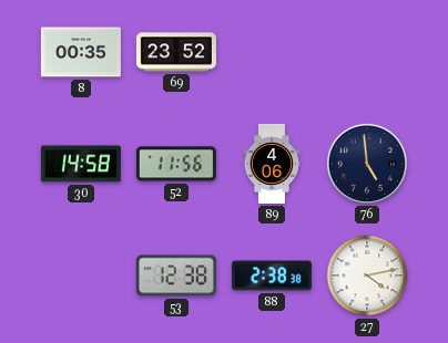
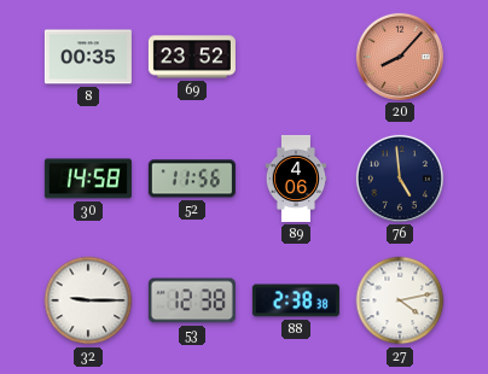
20: none -> 8:07 (400, 57)
32: none -> 9:15 (88, 300)
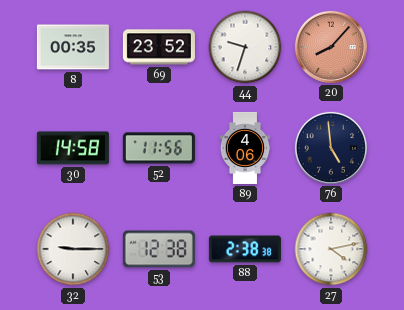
44: none -> 9:33 (245, 47)
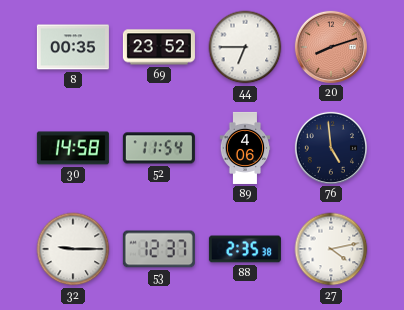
44: 9:33 -> 6:45 (245, 47)
20: 8:07 -> 8:12 (331, 47)
52: 11:56 -> 11:54 (159, 148)
53: 12:38 -> 12:37 (159, 249)
88: 2:38 -> 2:35 (245, 249)
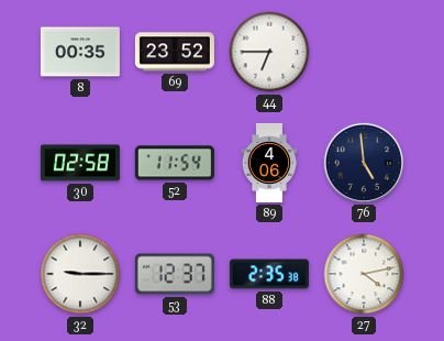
20: 8:12 -> none (331, 47)
30: 14:58 -> 02:58 (80, 163)
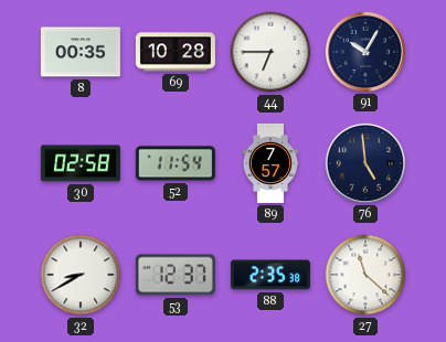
69: 23:52 -> 10:28 (176, 52)
91: none -> 10:05 (365, 52)
89: 4:06 -> 7:57 (270, 163)
32: 9:15 -> 8:40 (81, 275)
27: 4:13 -> 11:22 (365, 275)
